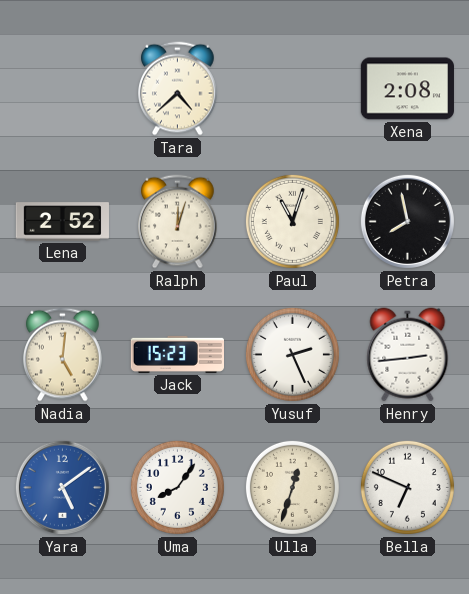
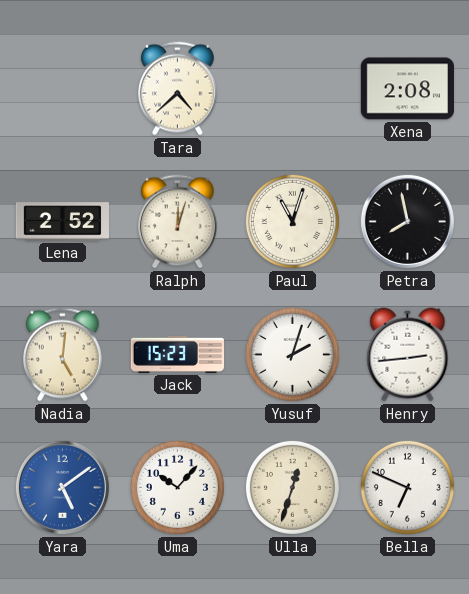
Yusuf: 2:26 -> 2:03 (292, 354)
Uma: 8:06 -> 10:07 (177, 487)
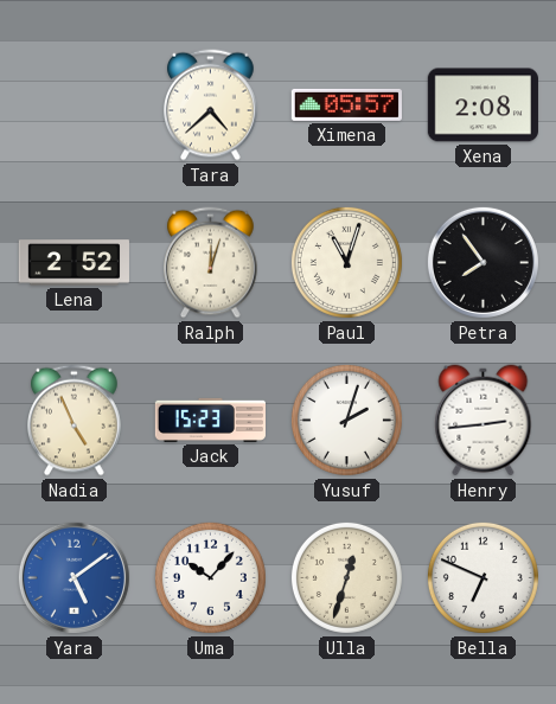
Ximena: none -> 05:57 (346, 104)
Petra: 7:58 -> 7:54 (482, 262)
Nadia: 5:01 -> 4:56 (75, 421)
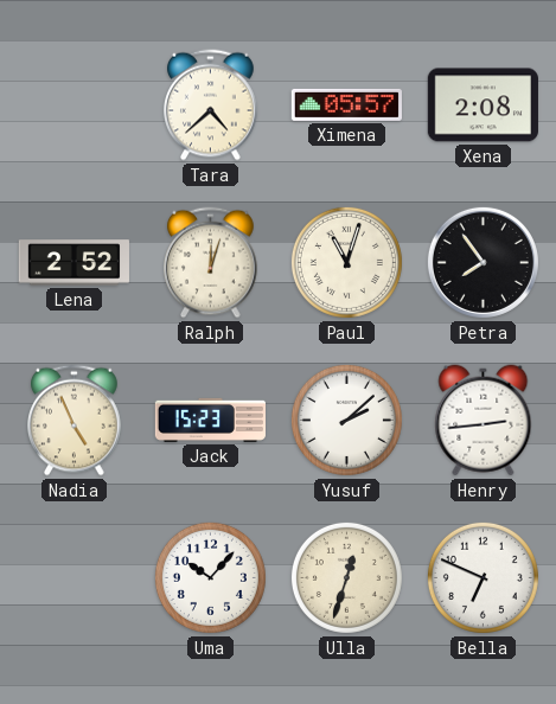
Yusuf: 2:03 -> 2:08 (346, 420)
Yara: 5:09 -> none (74, 577)
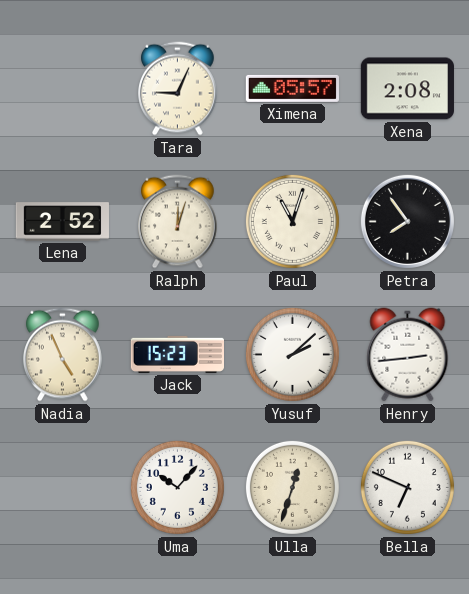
Tara: 4:38 -> 9:04 (178, 89)
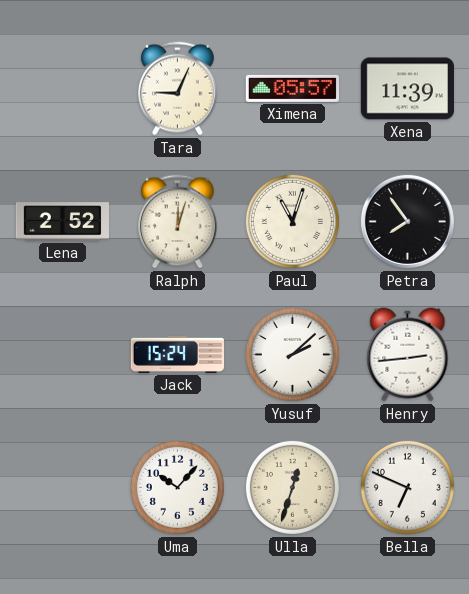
Xena: 2:08 -> 11:39 (407, 89)
Nadia: 4:56 -> none (63, 355)
Jack: 15:23 -> 15:24 (177, 354)
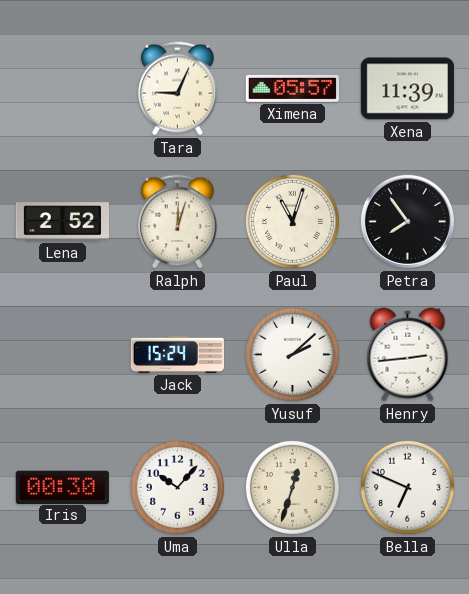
Iris: none -> 00:30 (62, 487)
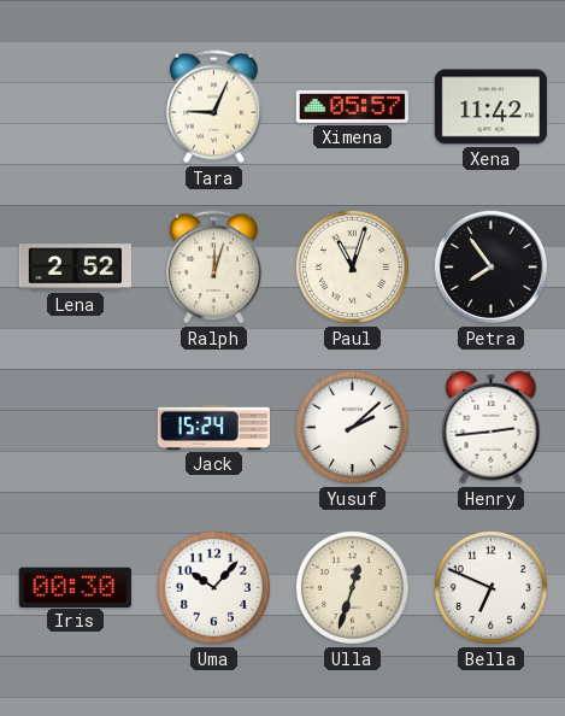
Xena: 11:39 -> 11:42 (490, 107)
